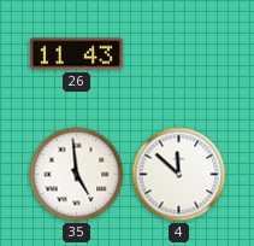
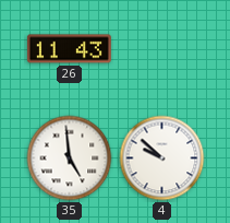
4: 11:52 -> 9:52 (162, 159)
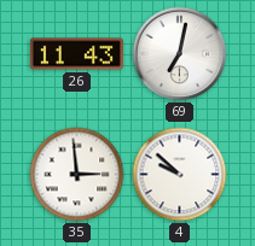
69: none -> 7:02 (180, 54)
35: 4:59 -> 2:59 (77, 175)
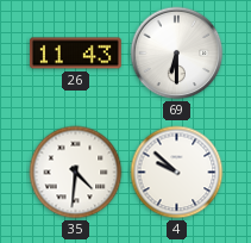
69: 7:02 -> 6:30 (177, 54)
35: 2:59 -> 4:31 (76, 173)
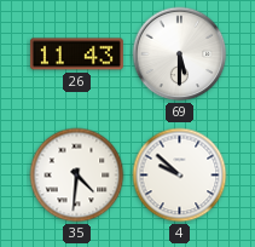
69: 6:30 -> 5:30 (180, 54)
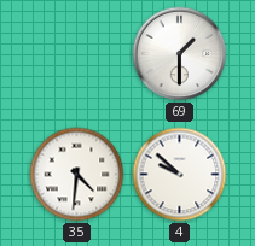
26: 11:43 -> none (76, 54)
69: 5:30 -> 1:30 (180, 54)
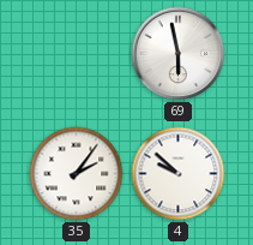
69: 1:30 -> 5:58 (179, 54)
35: 4:31 -> 2:06 (77, 174)
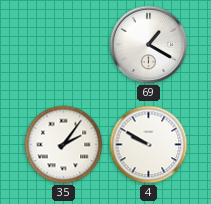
69: 5:58 -> 1:20 (149, 45)
4: 9:52 -> 9:50 (149, 145)
